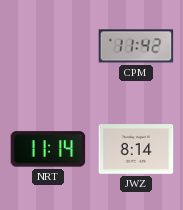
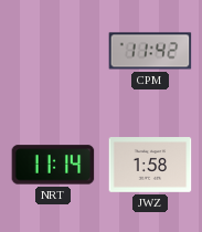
JWZ: 8:14 -> 1:58 (150, 165)
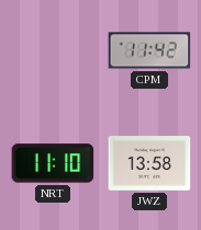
NRT: 11:14 -> 11:10 (53, 163)
JWZ: 1:58 -> 13:58 (149, 163)
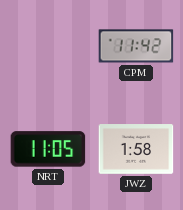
NRT: 11:10 -> 11:05 (48, 149)
JWZ: 13:58 -> 1:58 (136, 149)
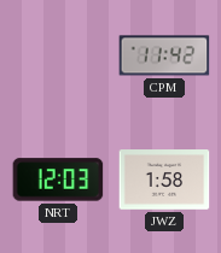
NRT: 11:05 -> 12:03 (58, 180)
